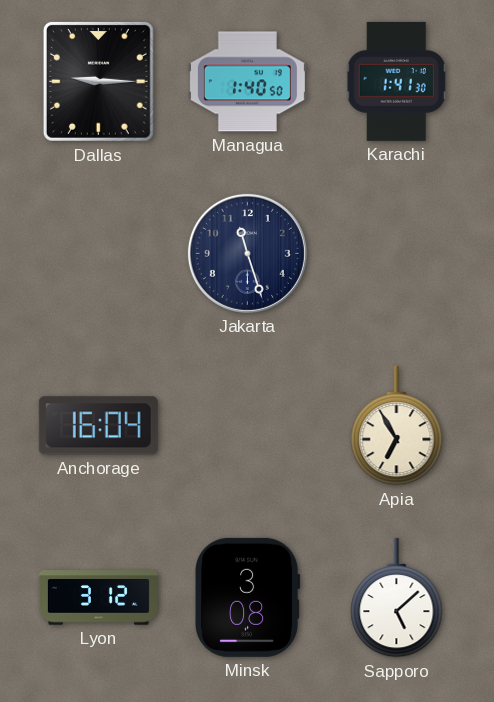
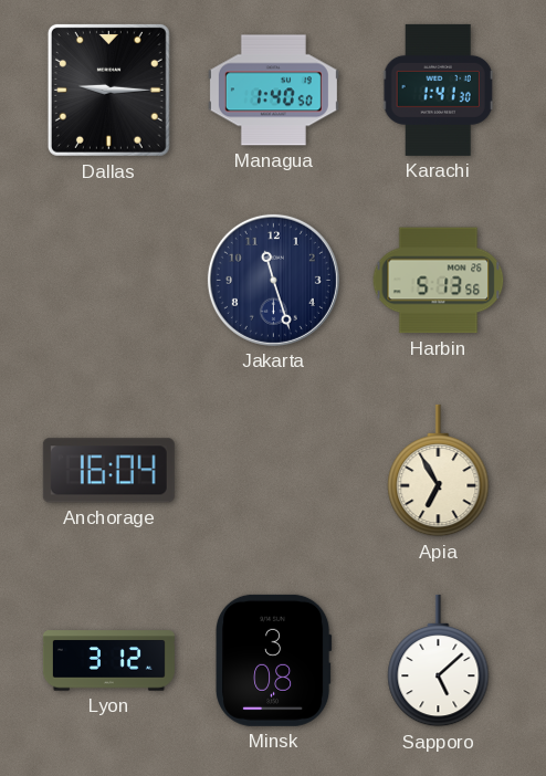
Harbin: none -> 5:13 (439, 281)
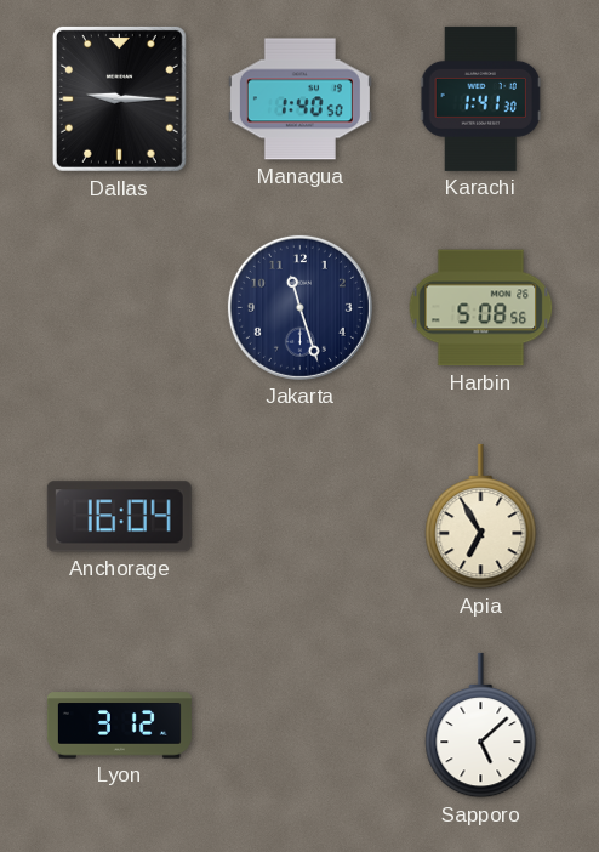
Harbin: 5:13 -> 5:08 (481, 308)
Minsk: 3:08 -> none (273, 660)
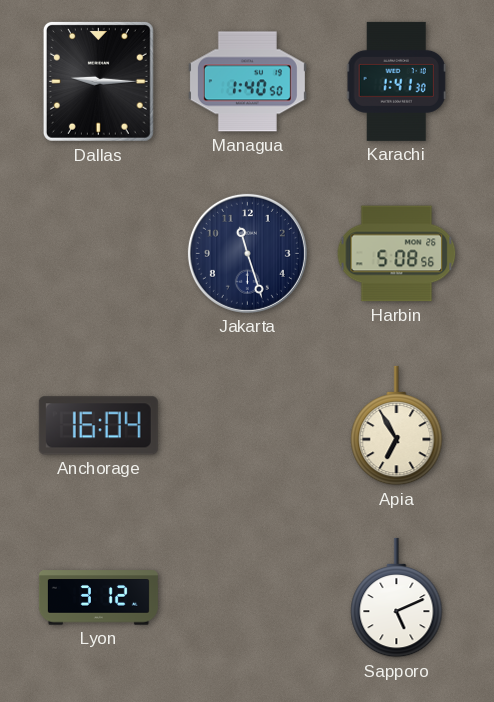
Sapporo: 5:08 -> 5:11 (397, 598)
